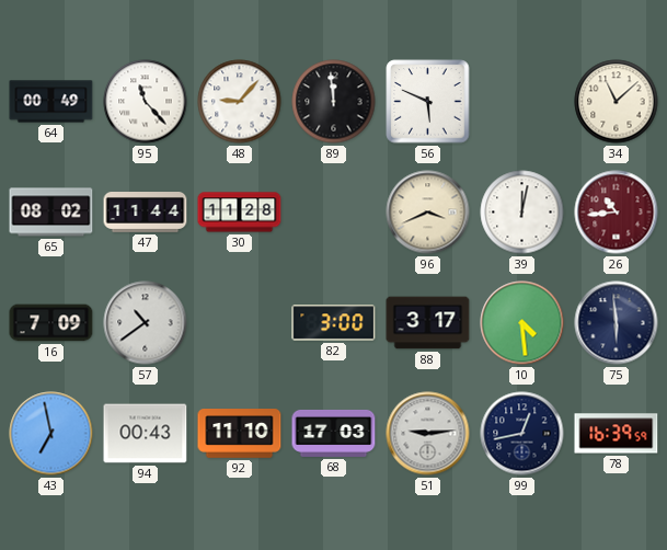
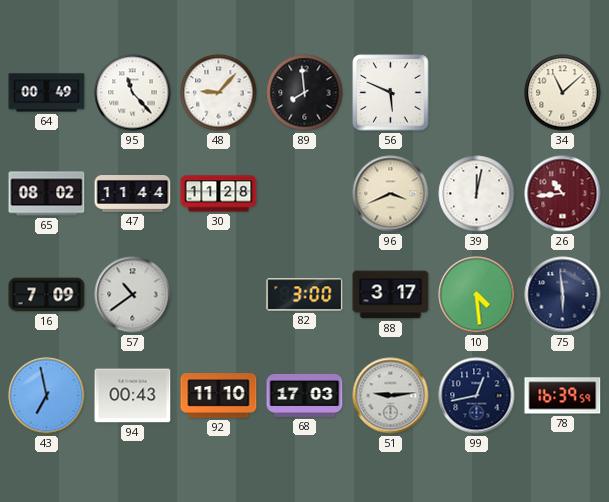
89: 11:59 -> 7:59 (305, 93)
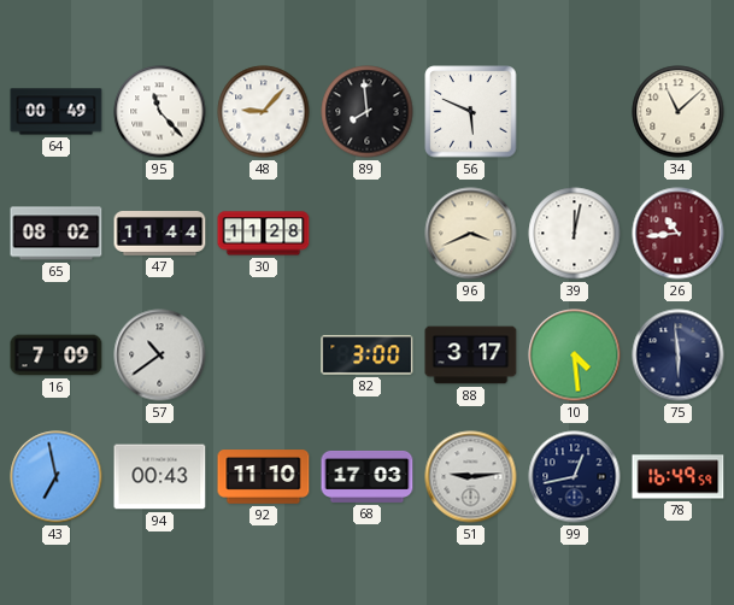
78: 16:39 -> 16:49 (679, 477)
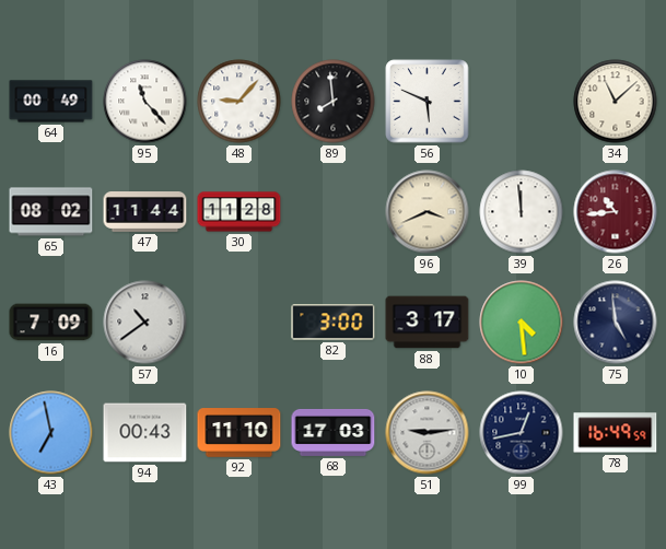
39: 12:02 -> 11:59 (522, 212)
75: 5:59 -> 4:59 (616, 323)
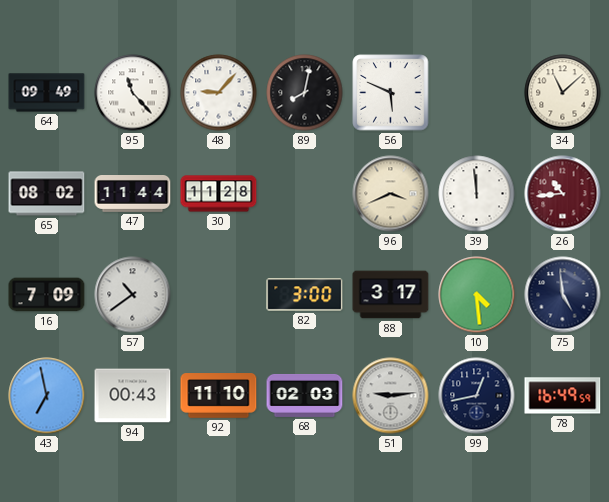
64: 00:49 -> 09:49 (47, 93)
89: 7:59 -> 8:02 (305, 93)
68: 17:03 -> 02:03 (305, 395)
